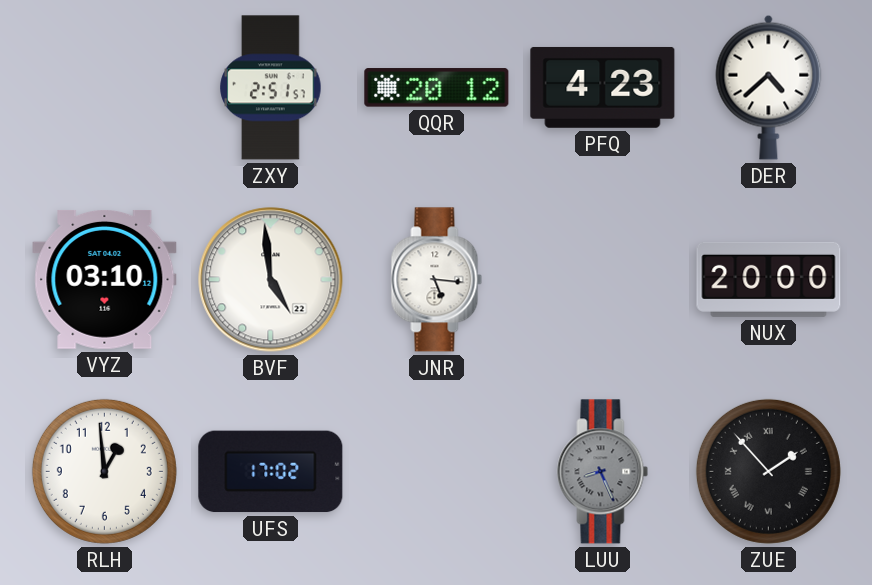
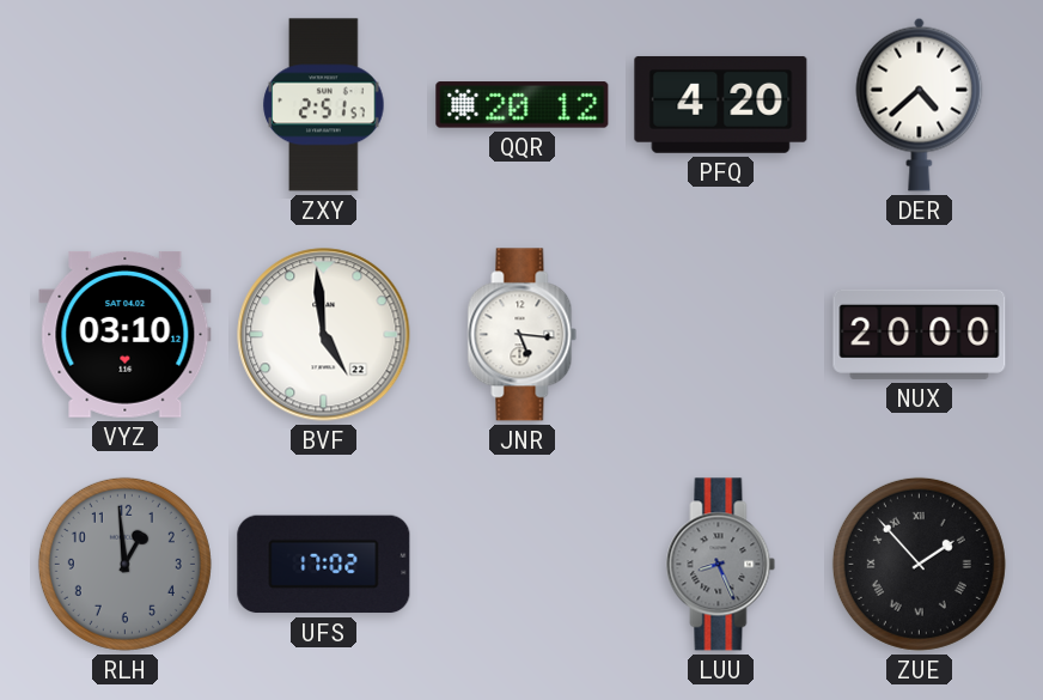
PFQ: 4:23 -> 4:20 (721, 104)
RLH dial: white -> grey (124, 564)
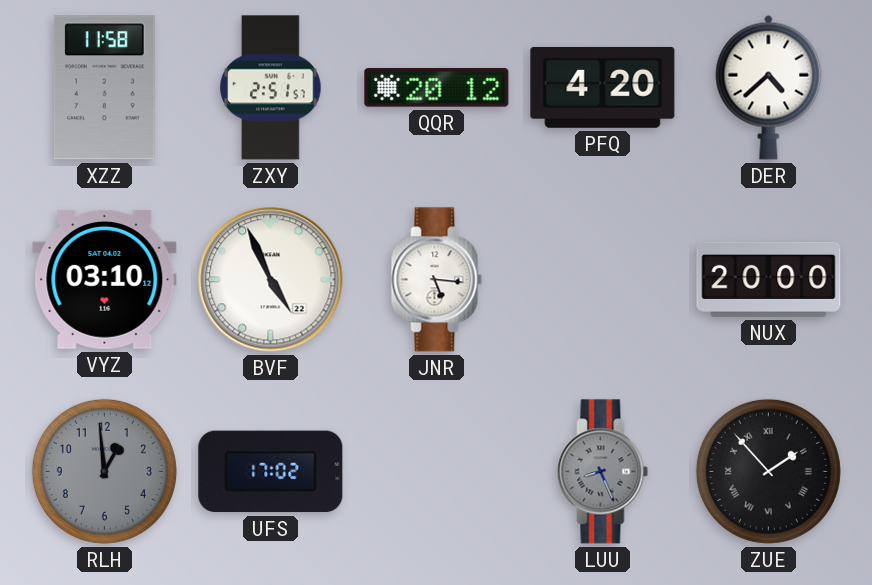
XZZ: none -> 11:58 (104, 88)
BVF: 4:59 -> 4:56 (271, 280)
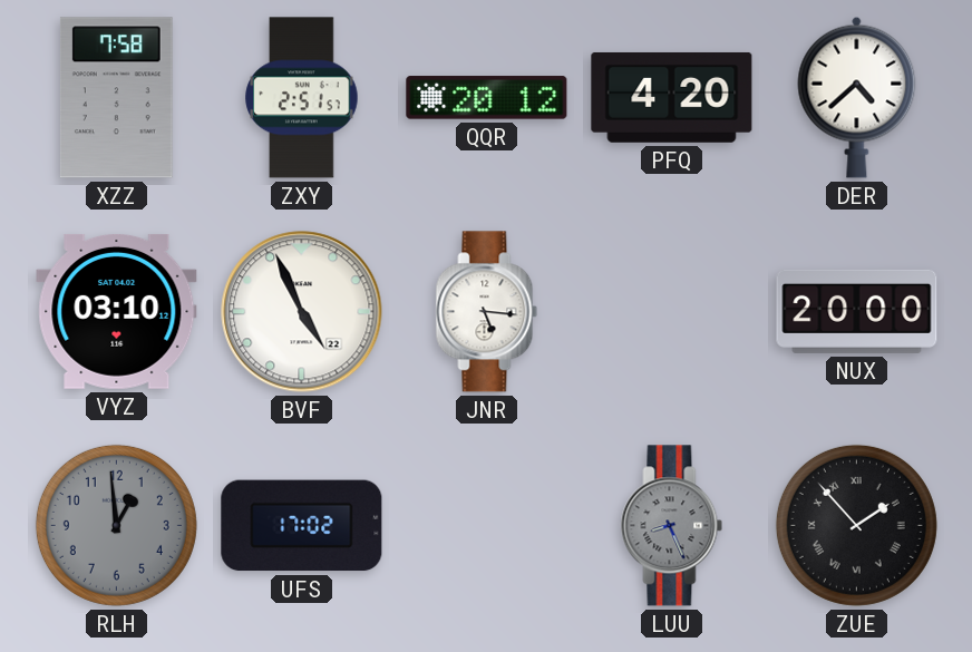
XZZ: 11:58 -> 7:58 (116, 98)
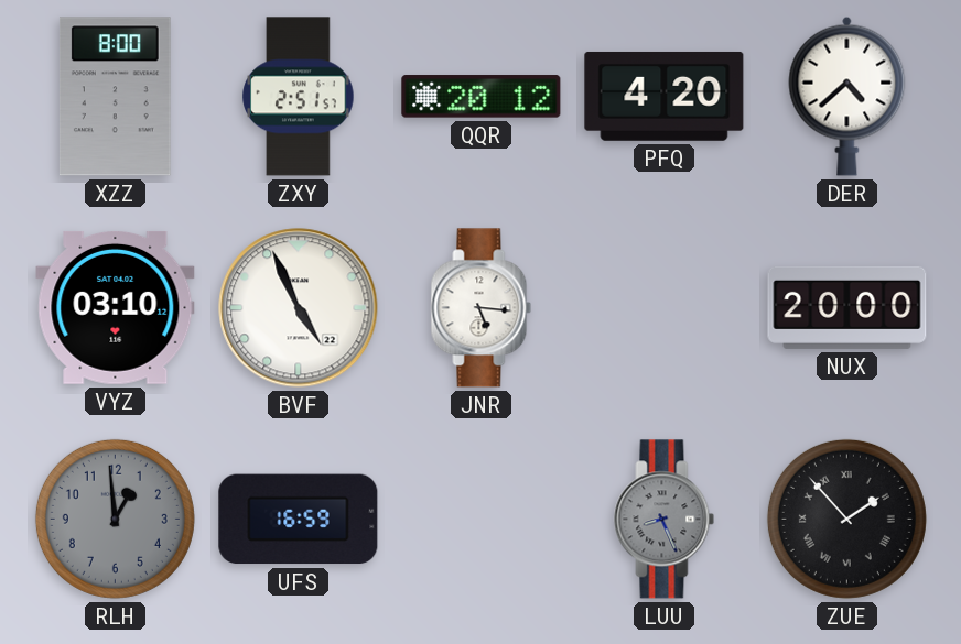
XZZ: 7:58 -> 8:00 (115, 97)
UFS: 17:02 -> 16:59 (299, 520)
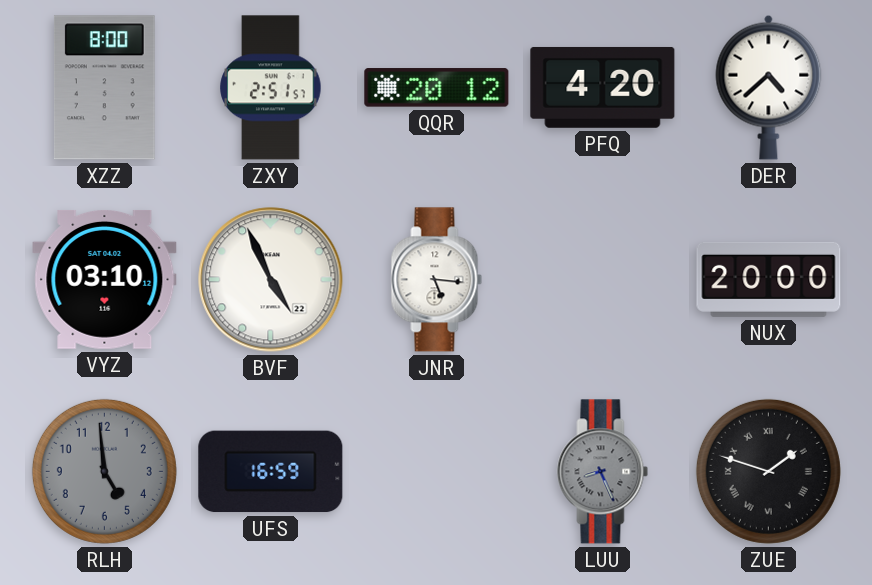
RLH: 12:59 -> 4:59 (104, 471)
ZUE: 1:53 -> 1:48 (768, 471)
